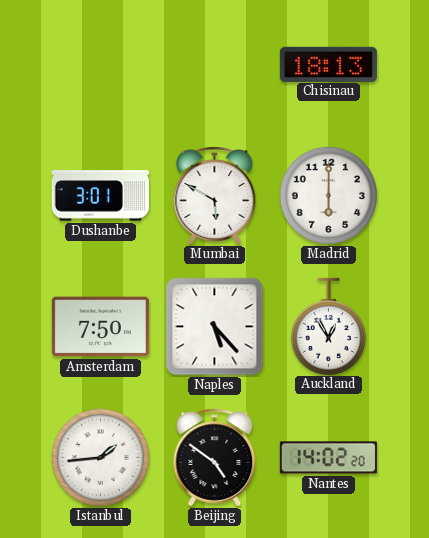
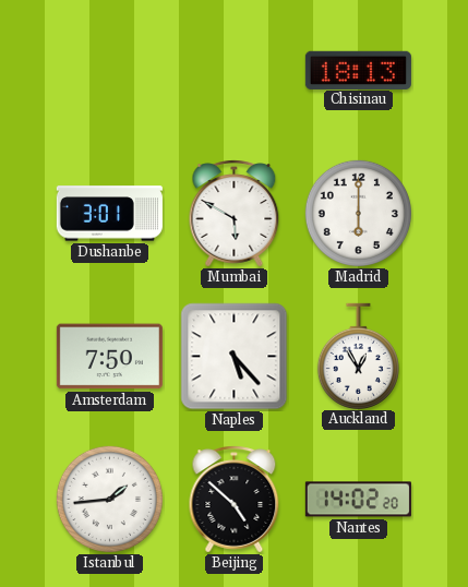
Beijing: 4:51 -> 4:52 (235, 500)
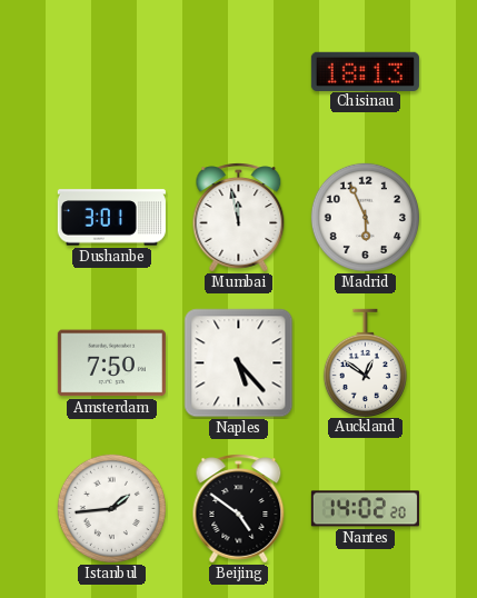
Mumbai: 5:50 -> 11:58 (239, 218)
Madrid: 6:00 -> 5:56 (365, 217)
Auckland: 12:55 -> 12:51 (365, 362)
Beijing: 4:52 -> 4:51 (239, 509)
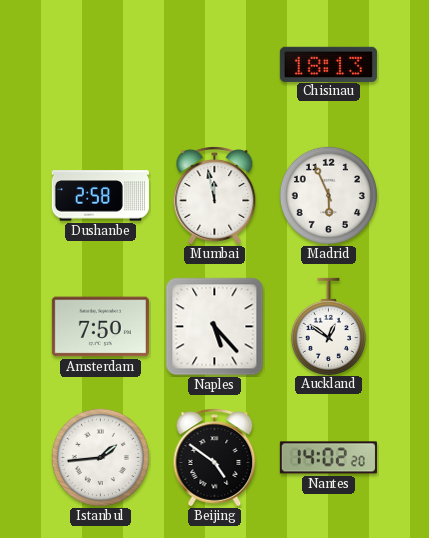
Dushanbe: 3:01 -> 2:58 (100, 196)
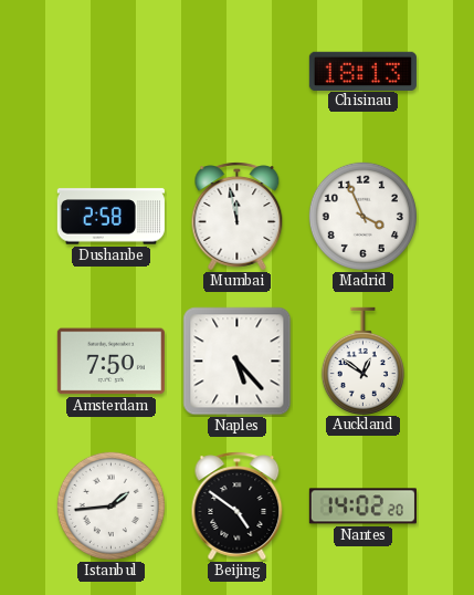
Madrid: 5:56 -> 3:56 (362, 216)
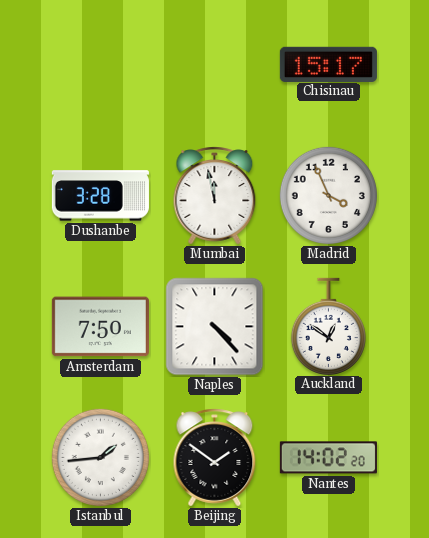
Chisinau: 18:13 -> 15:17 (328, 64)
Dushanbe: 2:58 -> 3:28 (100, 196)
Naples: 5:23 -> 4:23 (215, 327)
Beijing: 4:51 -> 1:51 (215, 458)
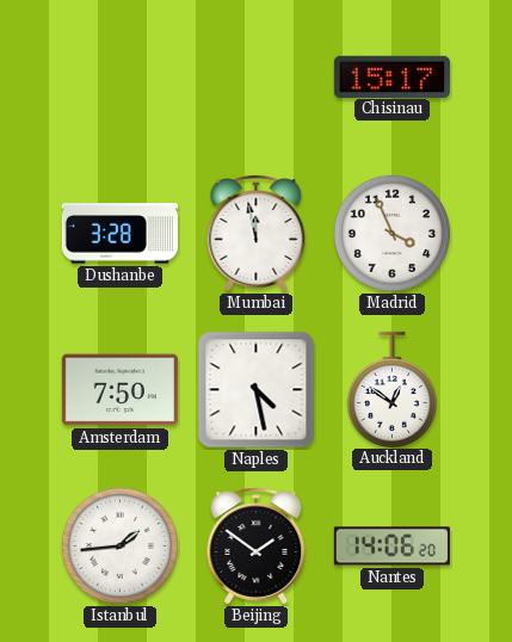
Naples: 4:23 -> 4:28 (257, 390)
Nantes: 14:02 -> 14:06 (391, 547)
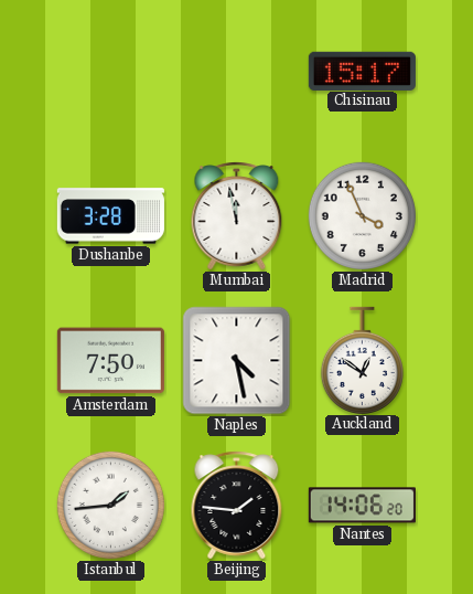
Beijing: 1:51 -> 1:46 (237, 506)
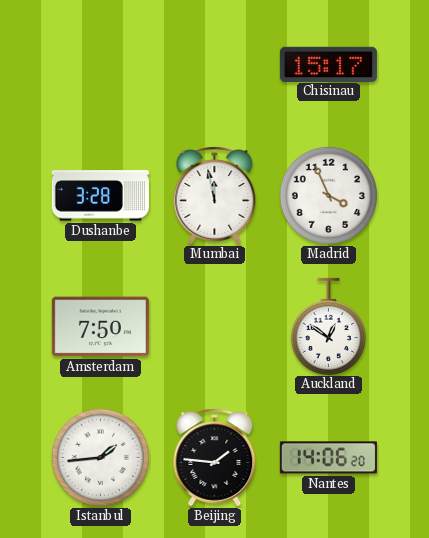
Naples: 4:28 -> none (237, 361)
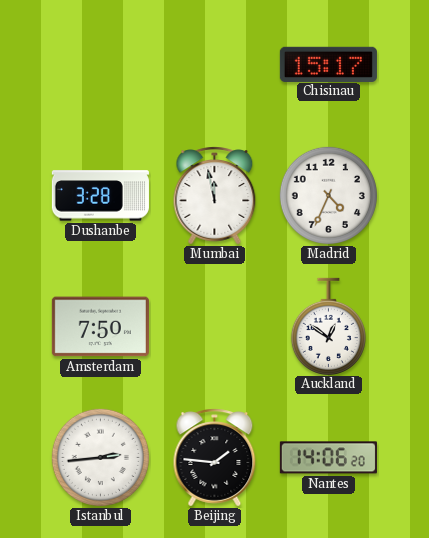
Madrid: 3:56 -> 4:34 (328, 195)
Istanbul: 1:44 -> 2:44 (100, 457)
